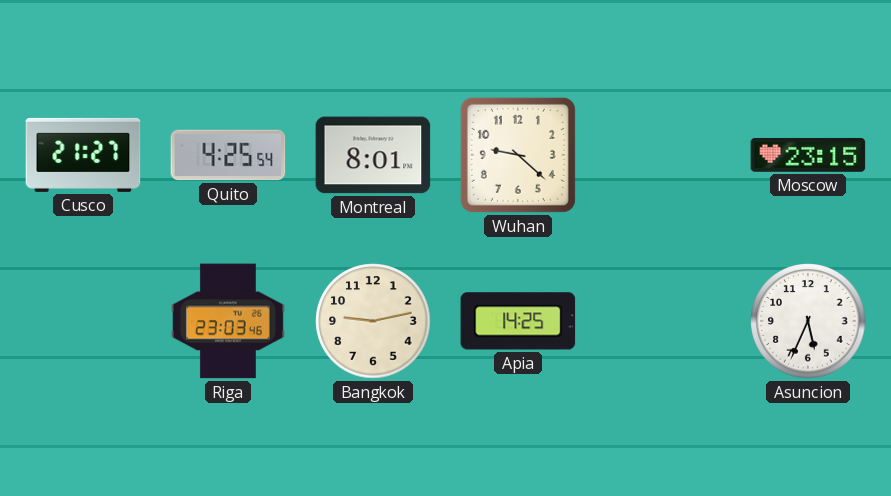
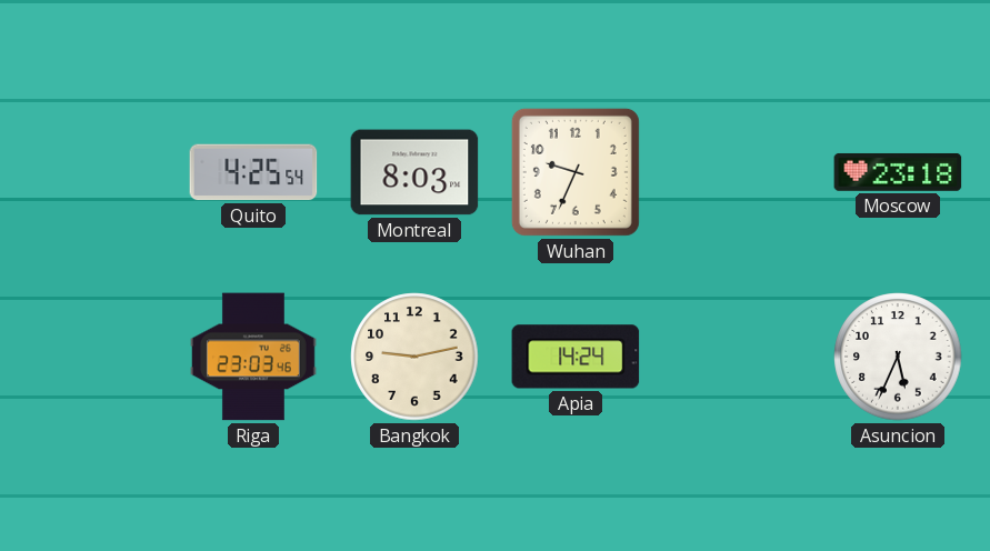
Cusco: 21:27 -> none (83, 155)
Montreal: 8:01 -> 8:03 (414, 172)
Wuhan: 9:22 -> 9:34 (576, 172)
Moscow: 23:15 -> 23:18 (898, 172)
Apia: 14:25 -> 14:24 (576, 357)
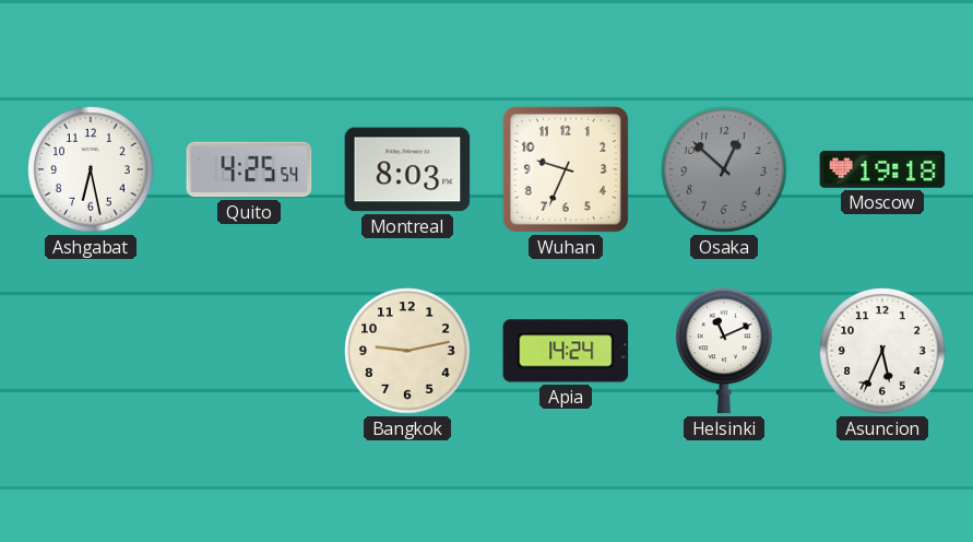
Ashgabat: none -> 6:28 (91, 169)
Osaka: none -> 12:52 (724, 169)
Moscow: 23:18 -> 19:18 (882, 169)
Riga: 23:03 -> none (253, 357)
Helsinki: none -> 11:11 (725, 351)
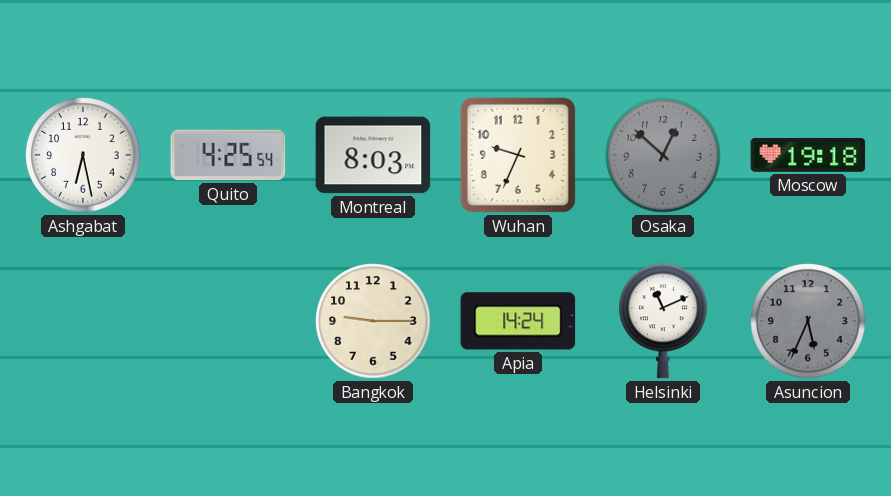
Bangkok: 9:13 -> 9:15 (373, 321)
Asuncion dial: white -> grey (808, 321)
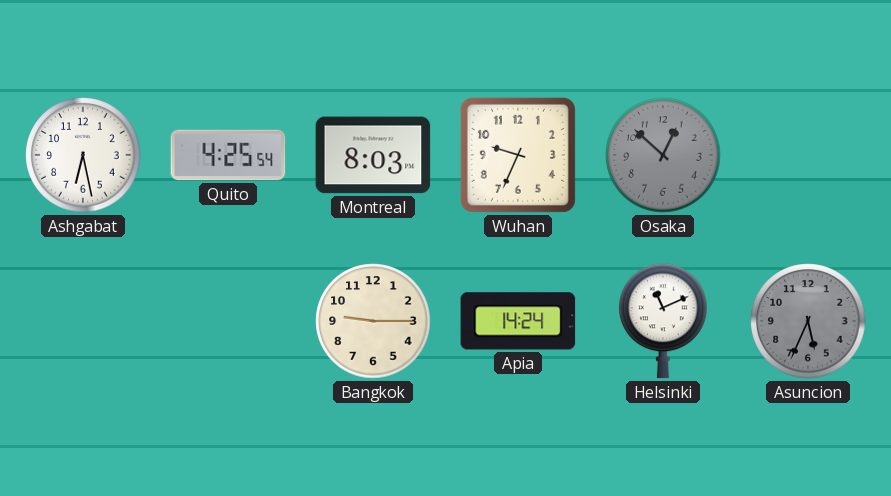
Moscow: 19:18 -> none (808, 155)
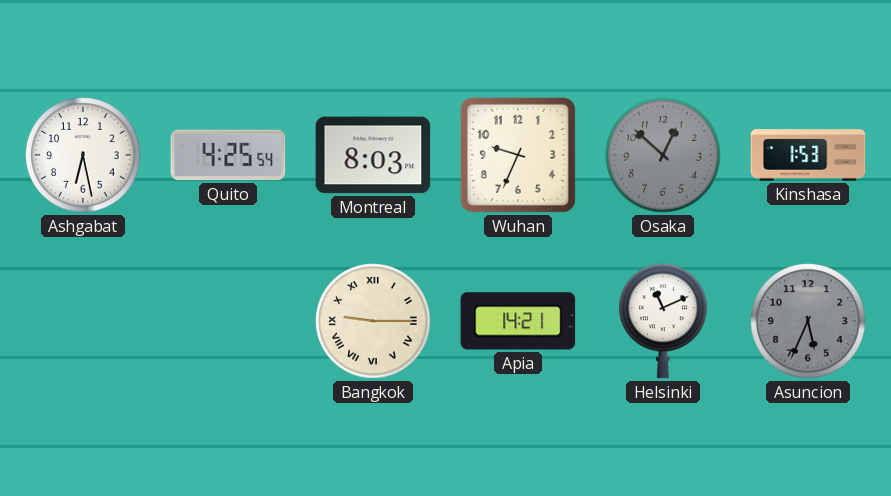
Kinshasa: none -> 1:53 (808, 155)
Bangkok numerals: Arabic -> Roman (373, 321)
Apia: 14:24 -> 14:21 (518, 321)
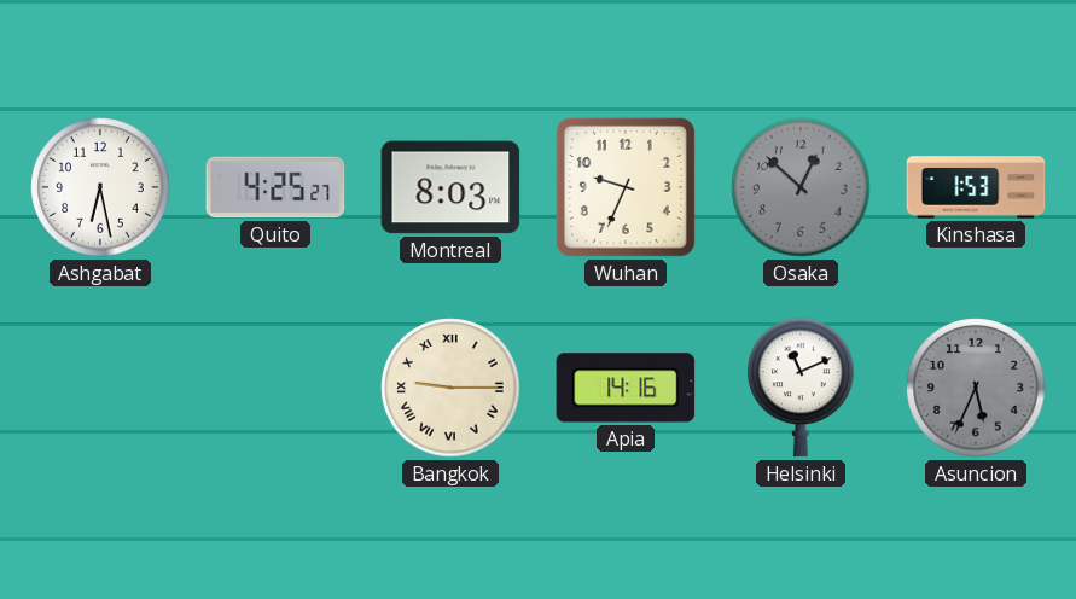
Quito: 4:25:54 -> 4:25:27 (275, 187)
Apia: 14:21 -> 14:16 (626, 388)
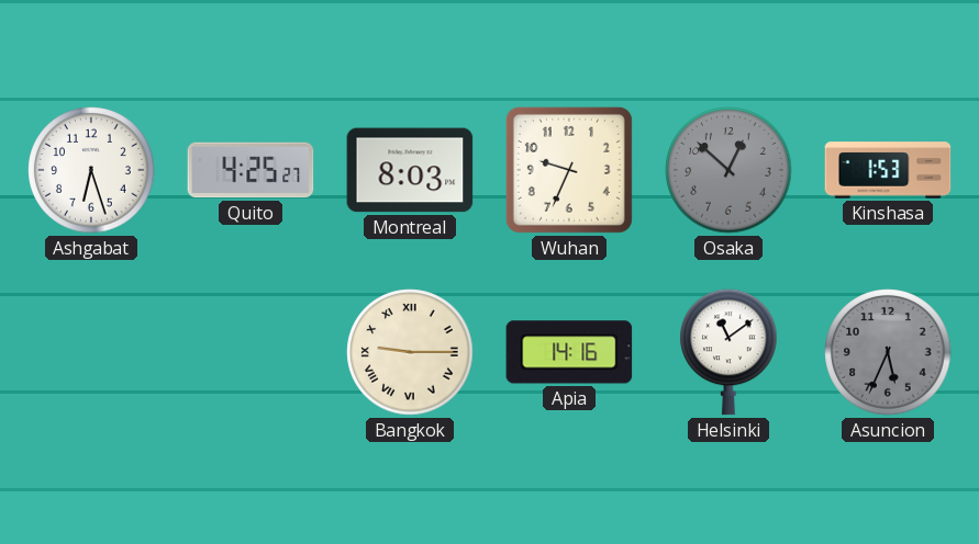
Ashgabat: 6:28 -> 6:27 (91, 170)
Helsinki: 11:11 -> 11:09 (730, 352)
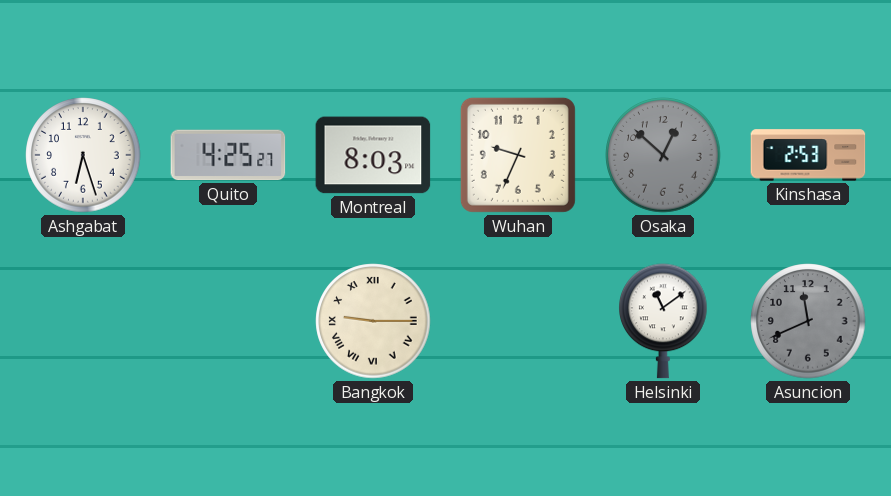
Kinshasa: 1:53 -> 2:53 (808, 155)
Apia: 14:16 -> none (569, 352)
Asuncion: 5:34 -> 11:41 (808, 321)
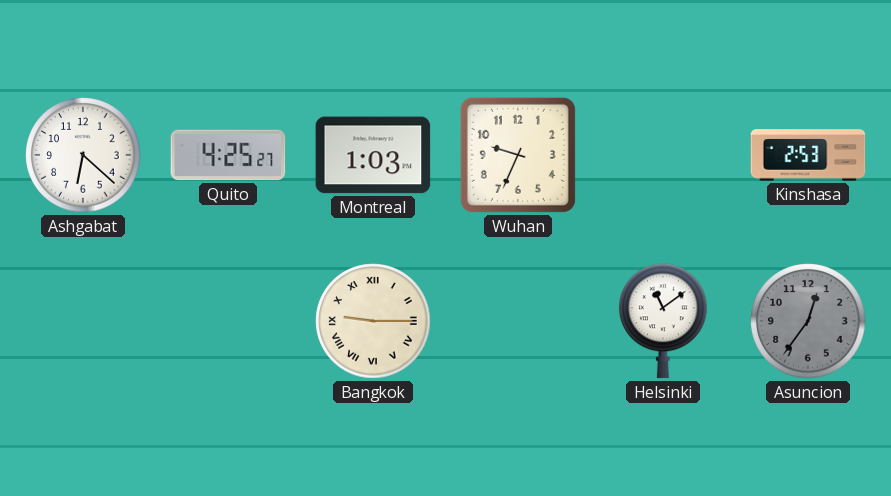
Ashgabat: 6:27 -> 6:22 (83, 155)
Montreal: 8:03 -> 1:03 (373, 155)
Osaka: 12:52 -> none (663, 155)
Asuncion: 11:41 -> 12:36 (808, 321)
